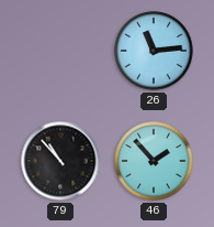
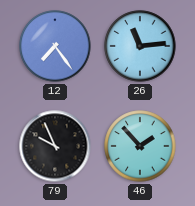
12: none -> 7:24 (55, 46)
79: 10:53 -> 9:56 (55, 146)
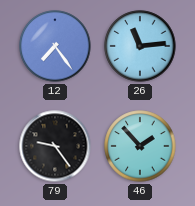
79: 9:56 -> 9:24 (55, 146)
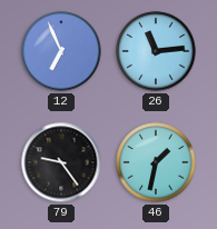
12: 7:24 -> 6:56 (61, 51)
46: 1:53 -> 1:32 (156, 162)
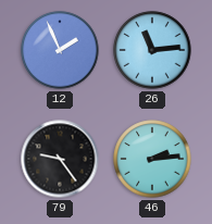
12: 6:56 -> 1:56 (60, 50)
46: 1:32 -> 2:14 (152, 159)
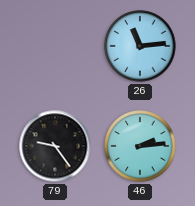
12: 1:56 -> none (60, 50)
